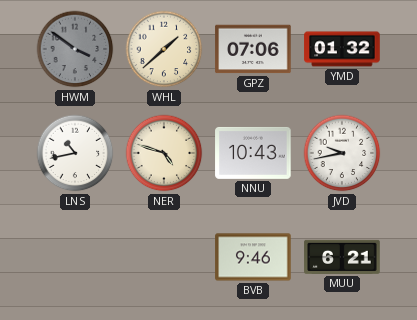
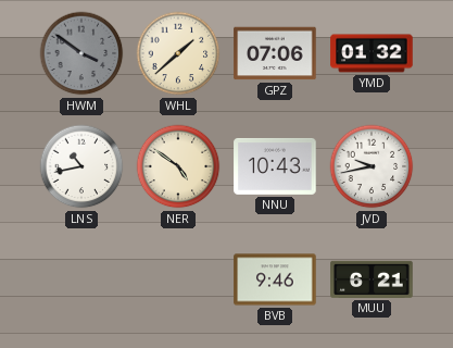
NER: 4:48 -> 4:51 (178, 166)
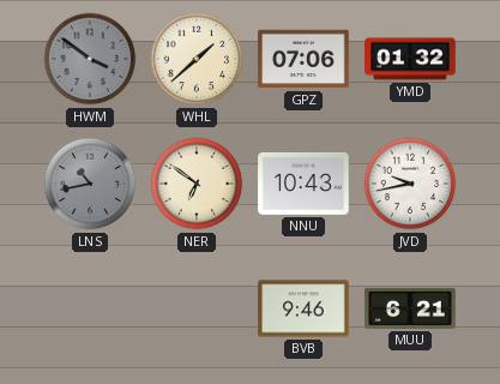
LNS dial: white -> grey (90, 184)
NER: 4:51 -> 6:51 (197, 184)
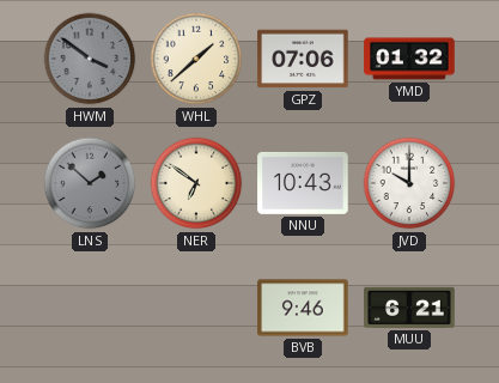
LNS: 10:43 -> 1:52 (90, 183)
JVD: 9:43 -> 10:00 (409, 183)
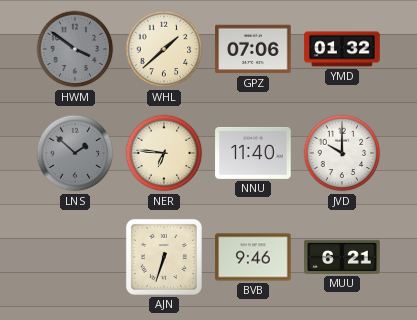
NER: 6:51 -> 6:46 (164, 153)
NNU: 10:43 -> 11:40 (253, 153)
AJN: none -> 6:33 (164, 257)
